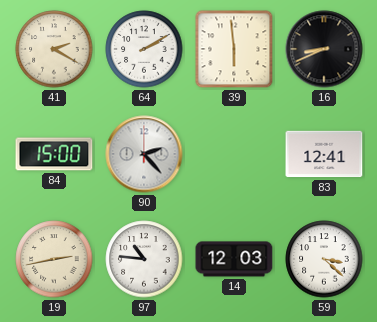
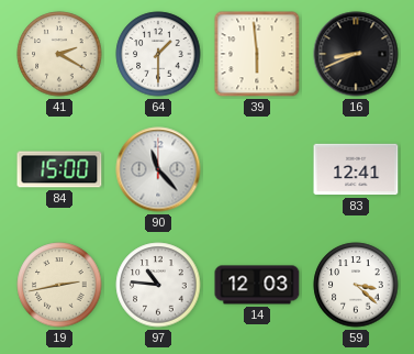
64: 2:10 -> 1:30 (158, 54)
90: 2:23 -> 11:23 (158, 169)
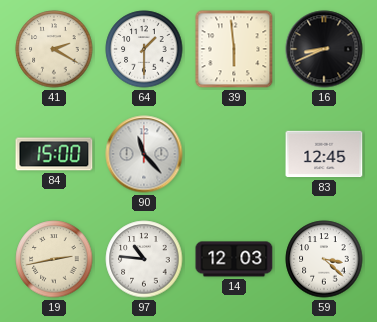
83: 12:41 -> 12:45 (324, 154)
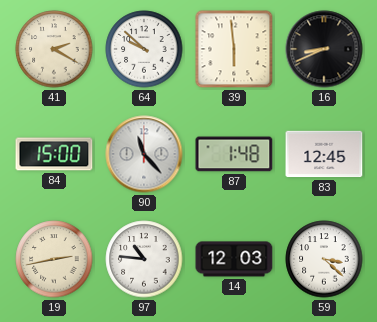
64: 1:30 -> 9:52 (144, 49)
87: none -> 1:48 (234, 154)
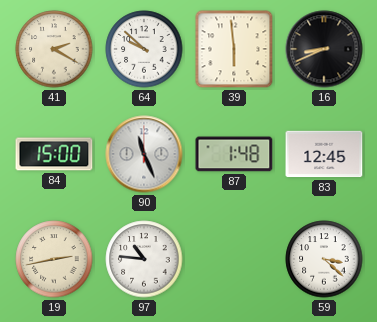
90: 11:23 -> 11:26 (144, 154)
14: 12:03 -> none (234, 259)
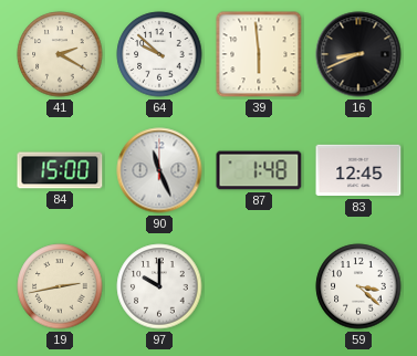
97: 10:46 -> 10:00 (159, 286)
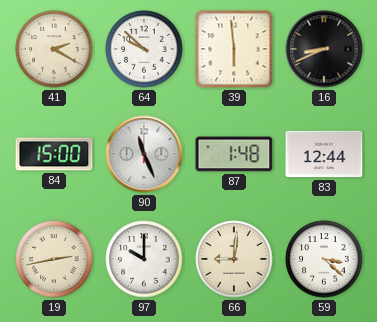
83: 12:45 -> 12:44 (324, 154)
66: none -> 9:01 (234, 259)
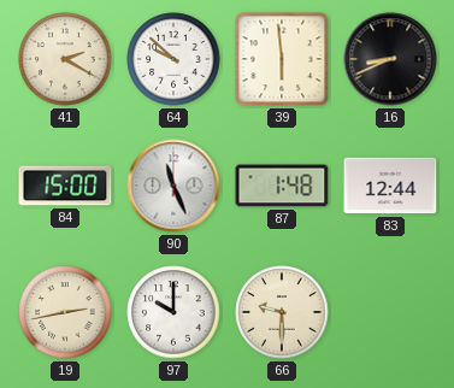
66: 9:01 -> 9:30 (282, 312)
59: 3:22 -> none (324, 259)
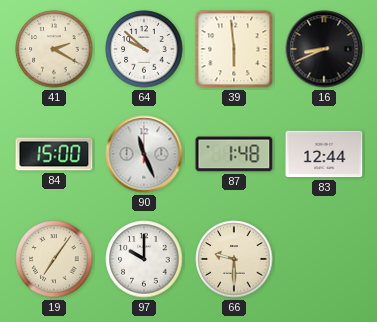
19: 2:43 -> 7:06 (54, 259)
